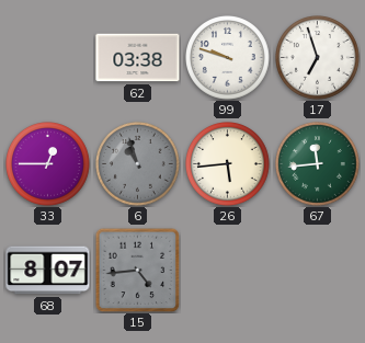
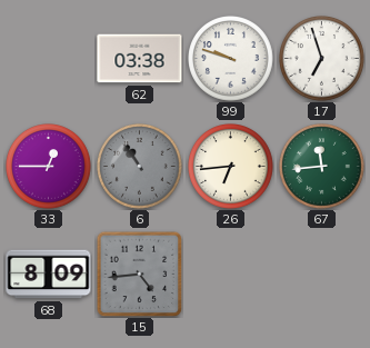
6: 10:57 -> 10:54 (140, 167)
26: 5:44 -> 6:44 (231, 167)
68: 8:07 -> 8:09 (49, 275)
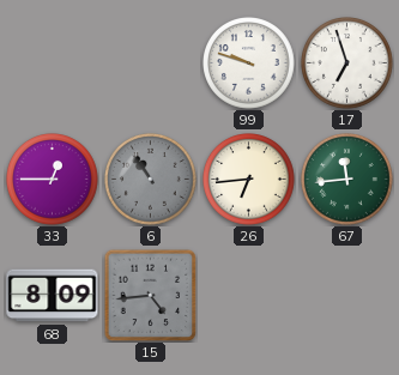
62: 03:38 -> none (140, 59)
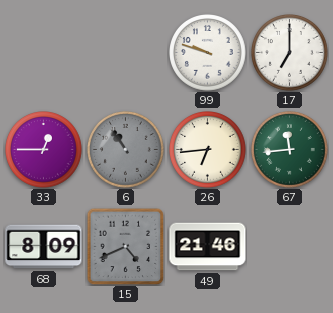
17: 6:57 -> 7:00 (290, 53)
15: 4:44 -> 4:41 (125, 246)
49: none -> 21:46 (208, 247)
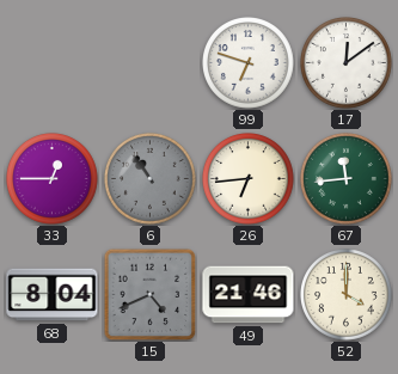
99: 9:48 -> 6:48 (249, 63)
17: 7:00 -> 12:09 (347, 63)
68: 8:09 -> 8:04 (53, 295)
52: none -> 4:00 (347, 295)
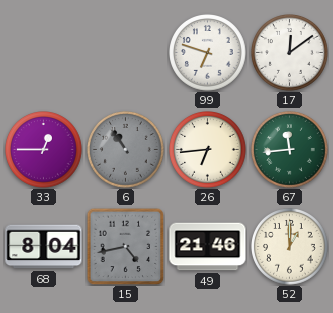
15: 4:41 -> 4:43 (125, 246)
52: 4:00 -> 1:00 (290, 247)
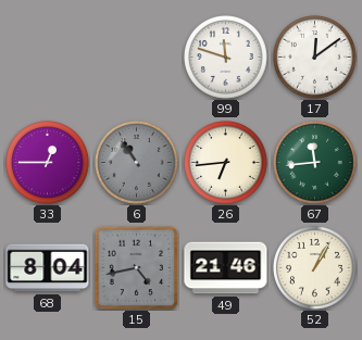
99: 6:48 -> 11:48 (226, 58)
52: 1:00 -> 1:05 (315, 268)
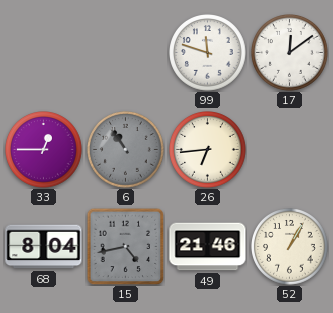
67: 11:44 -> none (315, 163)
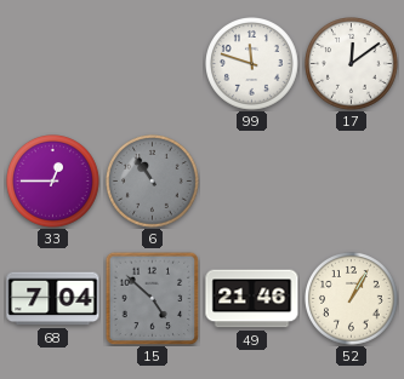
26: 6:44 -> none (208, 150)
68: 8:04 -> 7:04 (53, 299)
15: 4:43 -> 4:52 (152, 298)
